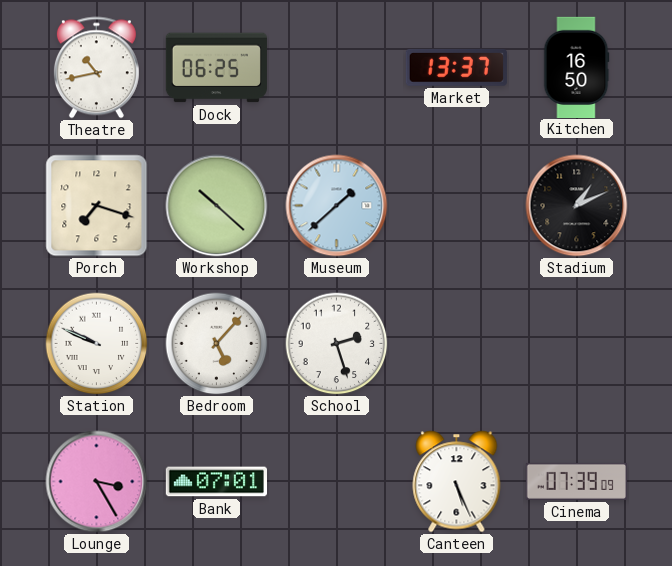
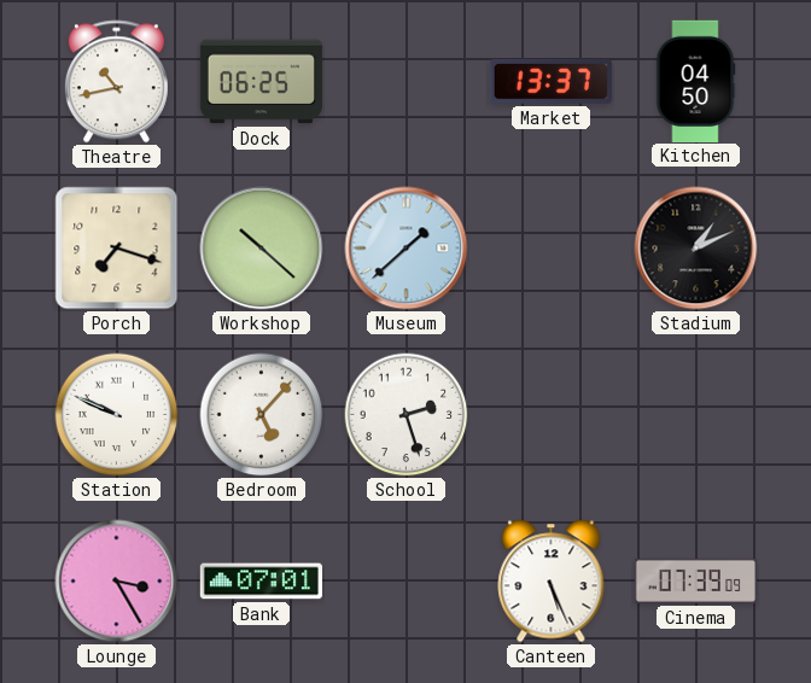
Kitchen: 16:50 -> 04:50 (695, 81)
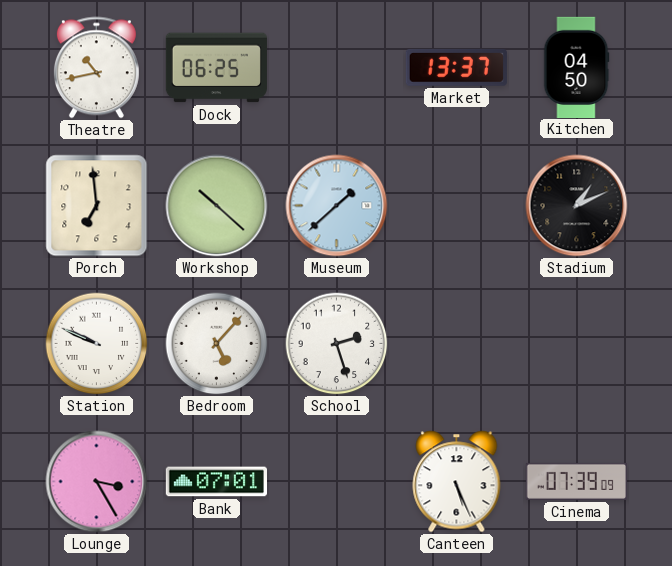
Porch: 7:18 -> 6:59 (97, 206)
